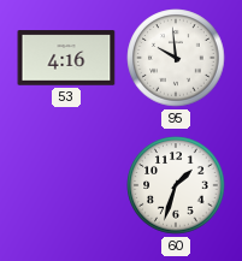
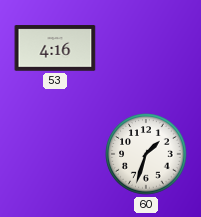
95: 9:59 -> none (176, 58)
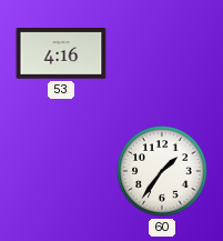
60: 1:33 -> 1:36 (162, 171)
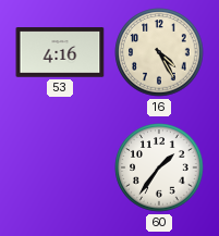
16: none -> 4:25 (159, 52)
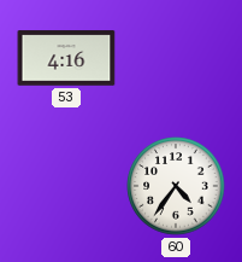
16: 4:25 -> none (159, 52)
60: 1:36 -> 4:36 (176, 186)
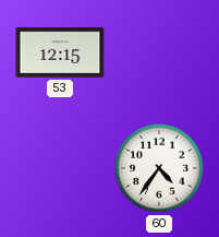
53: 4:16 -> 12:15 (60, 52)
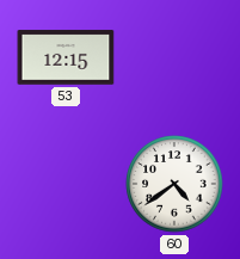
60: 4:36 -> 4:39 (174, 184)
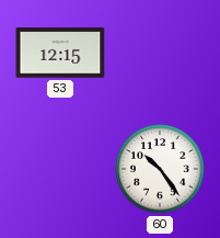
60: 4:39 -> 10:24 (160, 169)
